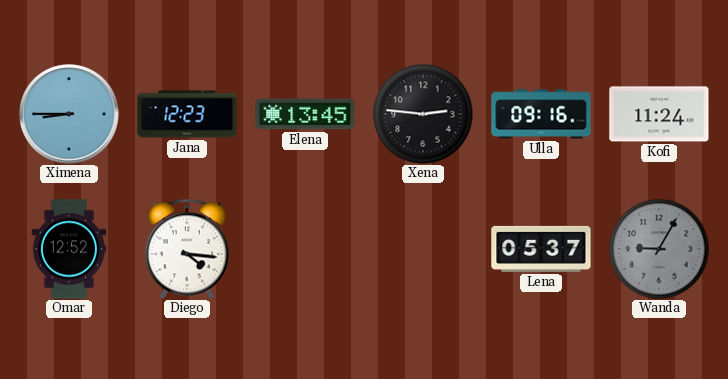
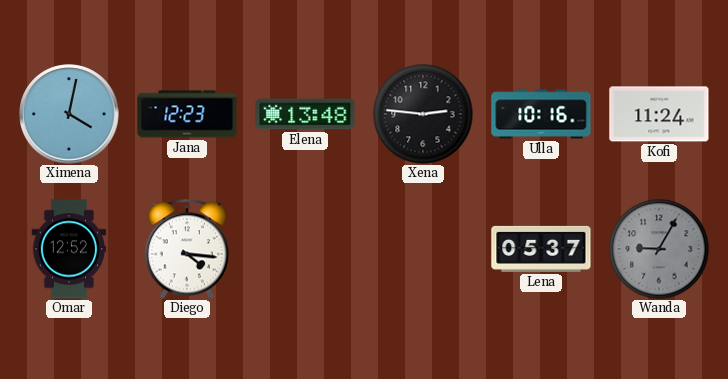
Ximena: 8:45 -> 4:02 (69, 114)
Elena: 13:45 -> 13:48 (305, 114)
Ulla: 09:16 -> 10:16 (541, 114)
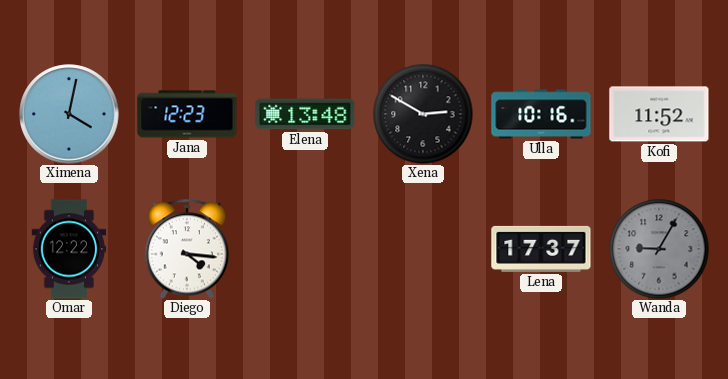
Xena: 2:46 -> 2:50 (423, 114)
Kofi: 11:24 -> 11:52 (659, 114)
Omar: 12:52 -> 12:22 (68, 249)
Lena: 05:37 -> 17:37 (541, 249)
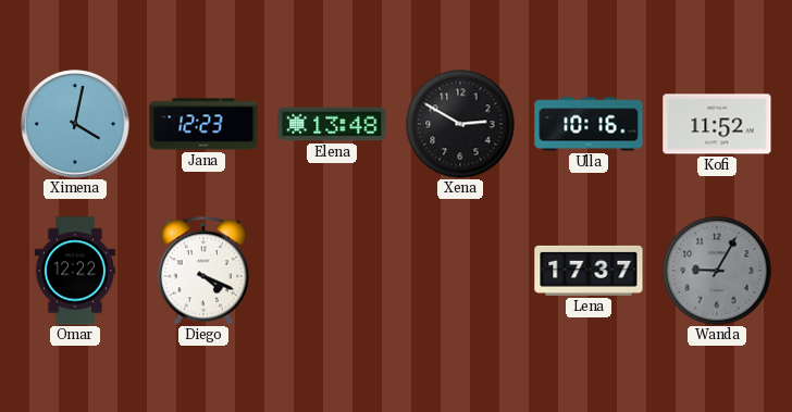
Diego: 4:16 -> 4:19 (203, 271)
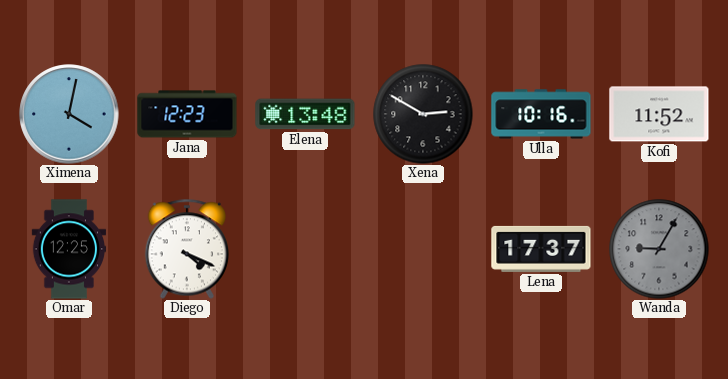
Omar: 12:22 -> 12:25 (68, 249)
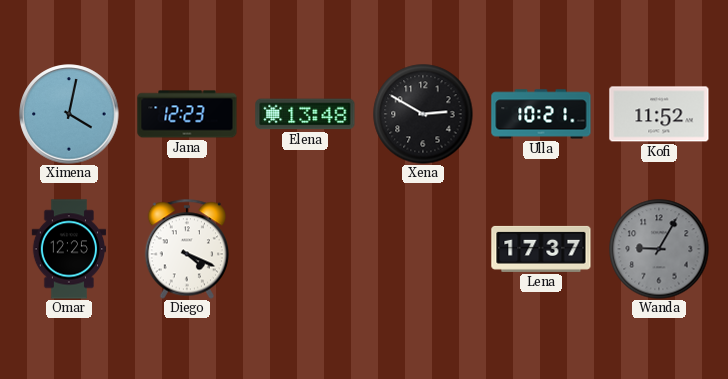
Ulla: 10:16 -> 10:21 (541, 114)
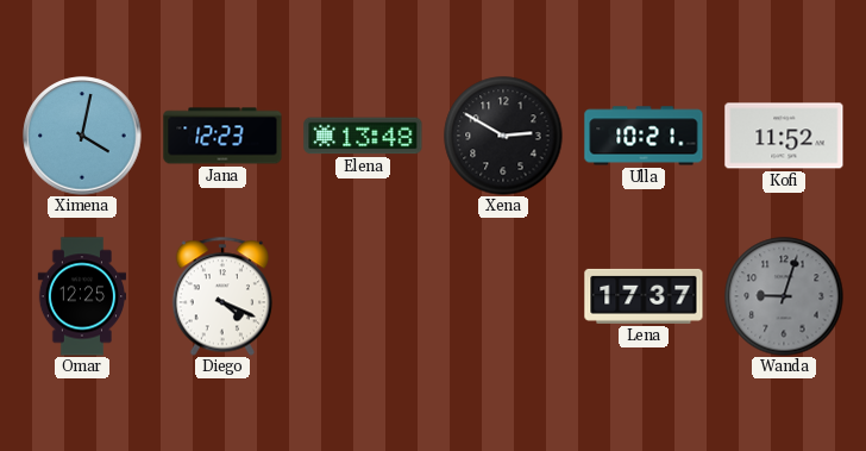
Wanda: 9:05 -> 9:03 (784, 296)
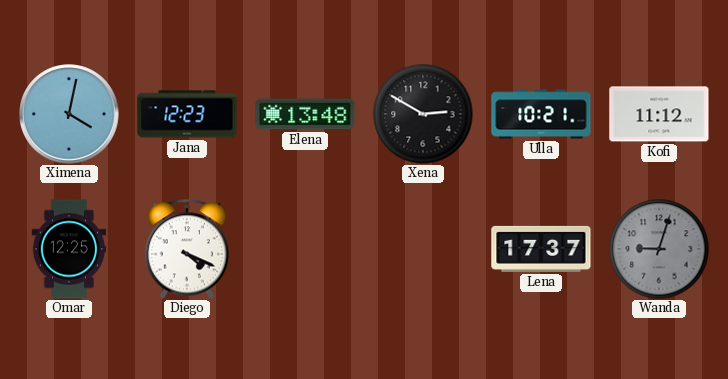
Kofi: 11:52 -> 11:12 (659, 114)
